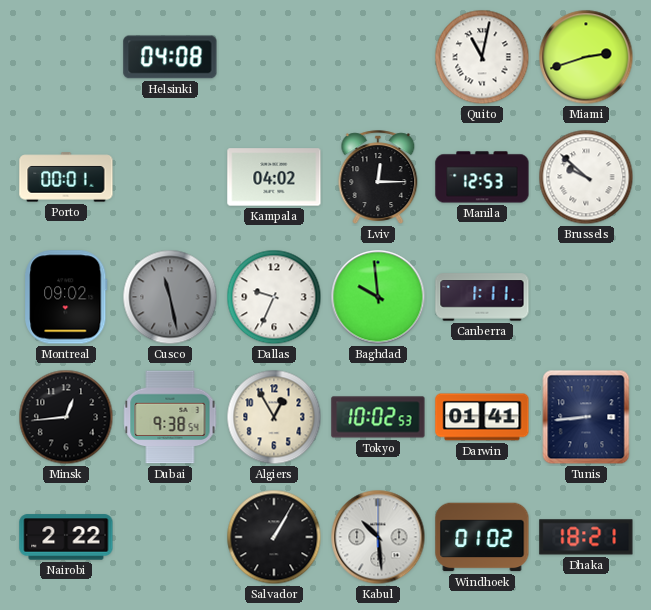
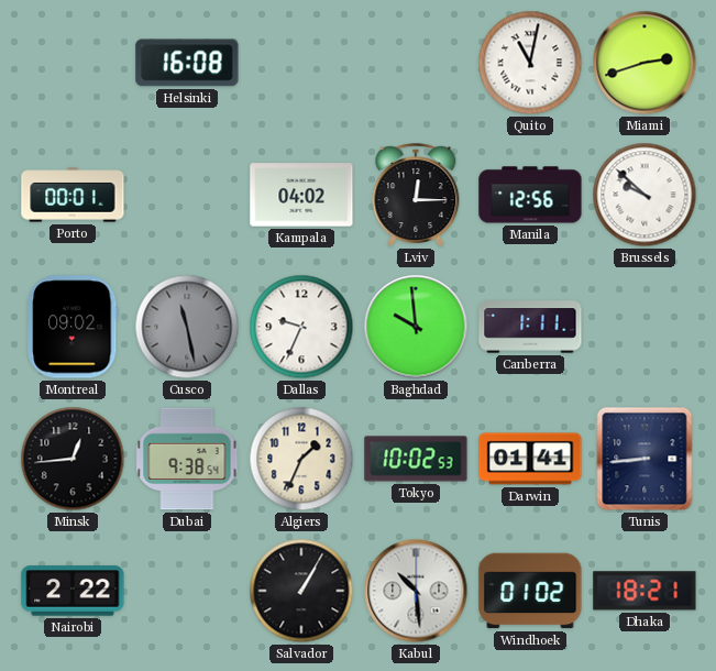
Helsinki: 04:08 -> 16:08 (187, 63)
Manila: 12:53 -> 12:56 (530, 195)
Algiers: 12:55 -> 1:34 (301, 459)
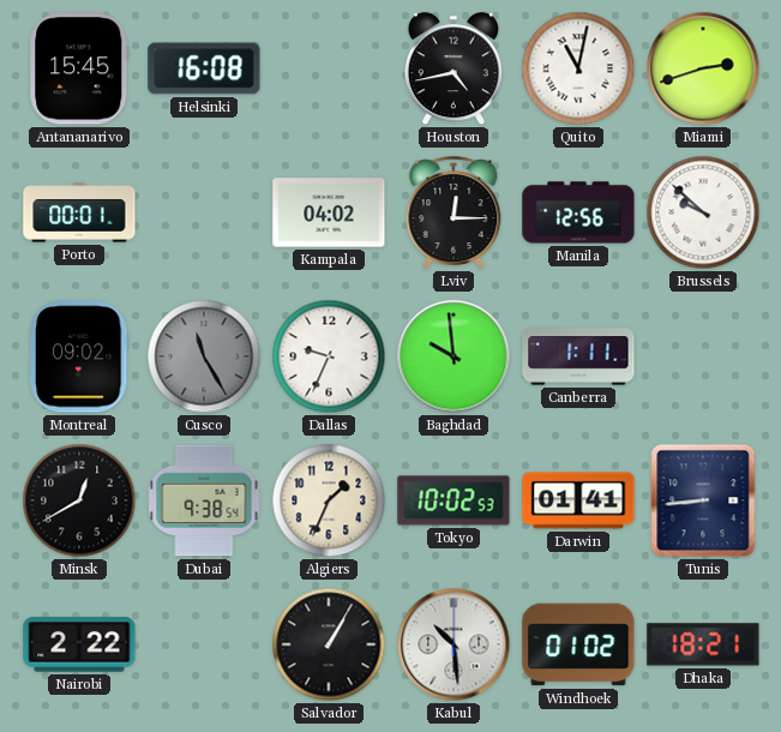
Antananarivo: none -> 15:45 (79, 68)
Houston: none -> 4:43 (453, 70)
Cusco: 11:28 -> 11:25 (204, 356)
Minsk: 12:44 -> 12:40 (79, 500)
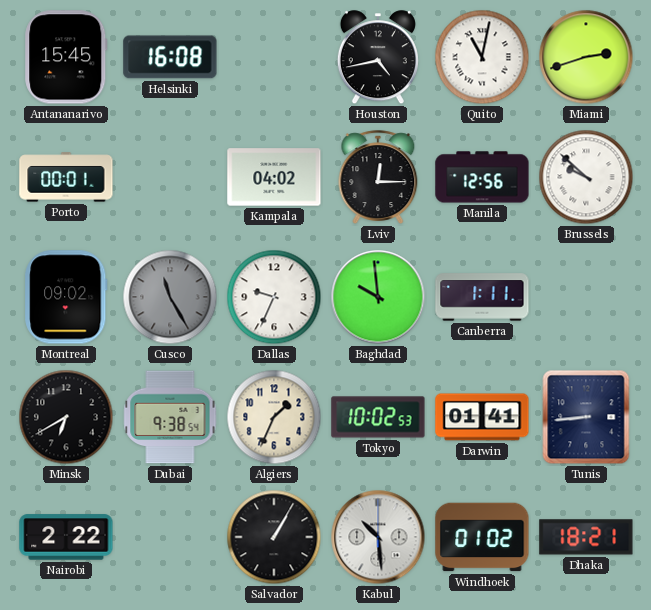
Minsk: 12:40 -> 6:40 (66, 417)
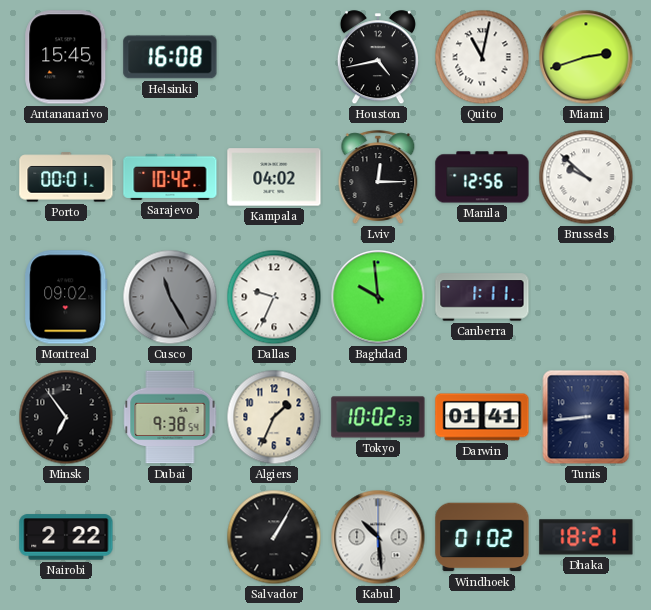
Sarajevo: none -> 10:42 (170, 177)
Minsk: 6:40 -> 6:54 (66, 417)
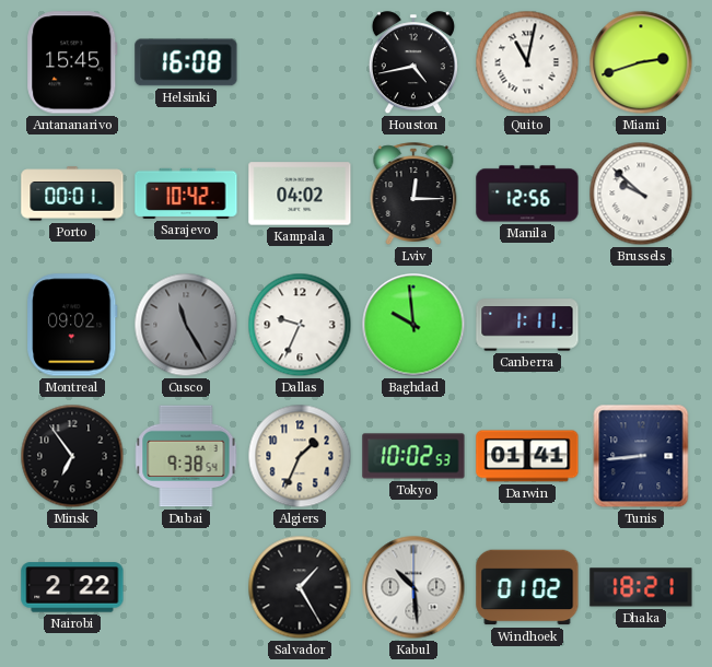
Salvador: 1:05 -> 1:25 (300, 587)
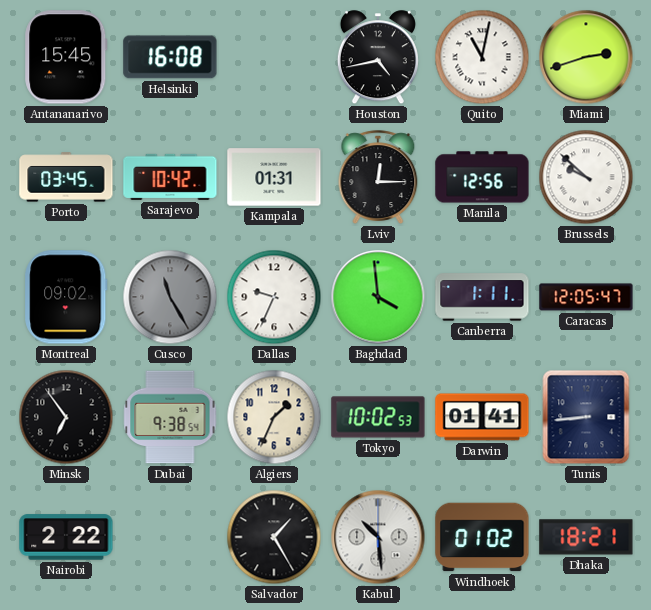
Porto: 00:01 -> 03:45 (66, 177)
Kampala: 04:02 -> 01:31 (274, 177)
Baghdad: 9:59 -> 3:59 (378, 297)
Caracas: none -> 12:05 (586, 297)
